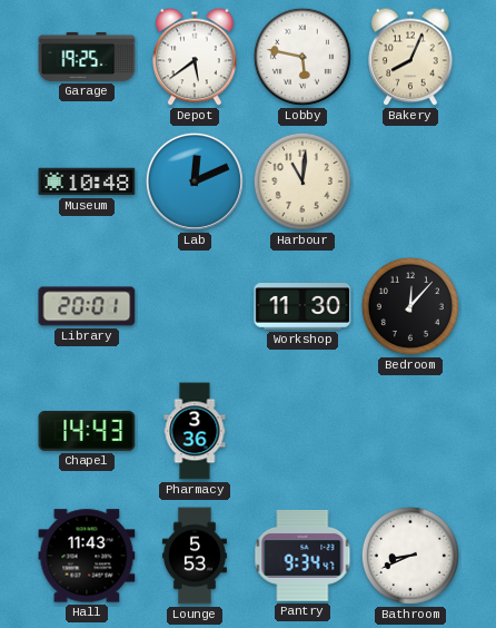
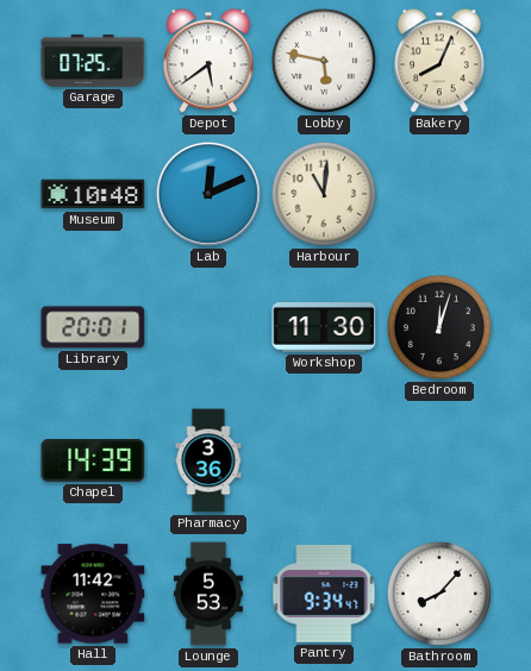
Garage: 19:25 -> 07:25 (93, 61)
Bedroom: 12:07 -> 12:03 (439, 327)
Chapel: 14:43 -> 14:39 (93, 460)
Hall: 11:43 -> 11:42 (93, 594)
Bathroom: 8:41 -> 8:07 (439, 594)
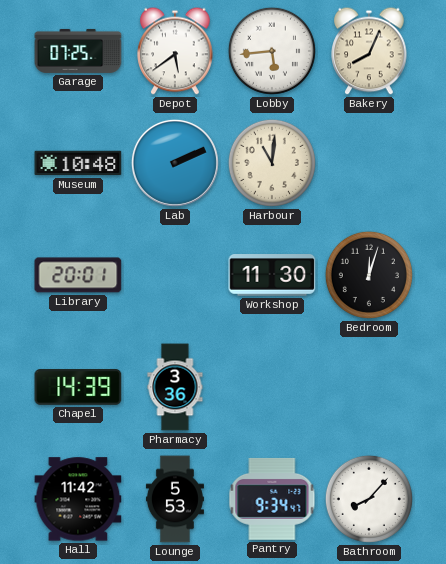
Lobby: 5:47 -> 5:44 (272, 51)
Lab: 12:11 -> 2:11 (175, 163)
